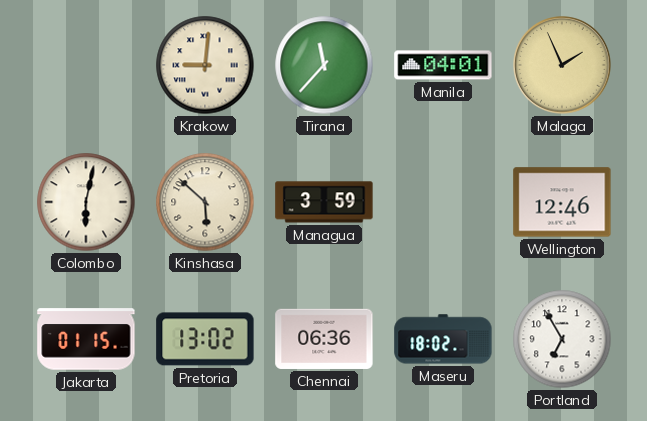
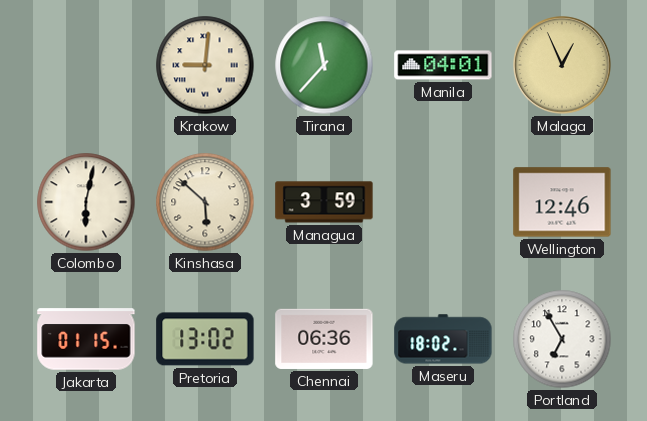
Malaga: 1:56 -> 12:56 (562, 65)
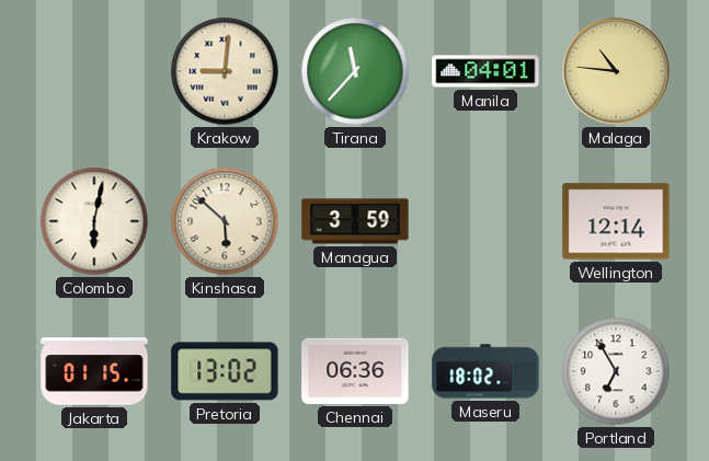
Malaga: 12:56 -> 10:46 (616, 71)
Wellington: 12:46 -> 12:14 (616, 221)
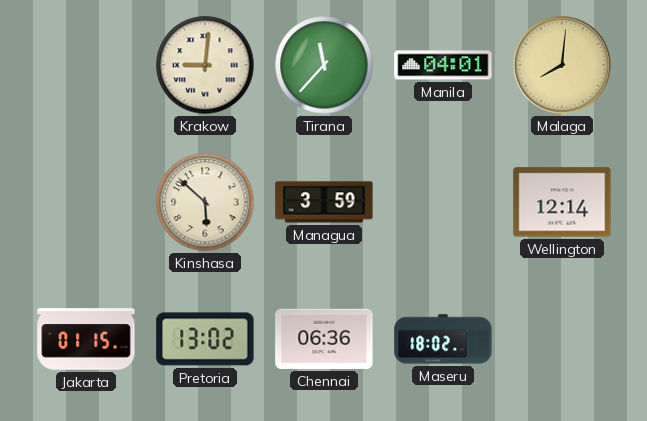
Malaga: 10:46 -> 8:01 (562, 65)
Colombo: 6:02 -> none (94, 221)
Portland: 6:55 -> none (616, 371)
